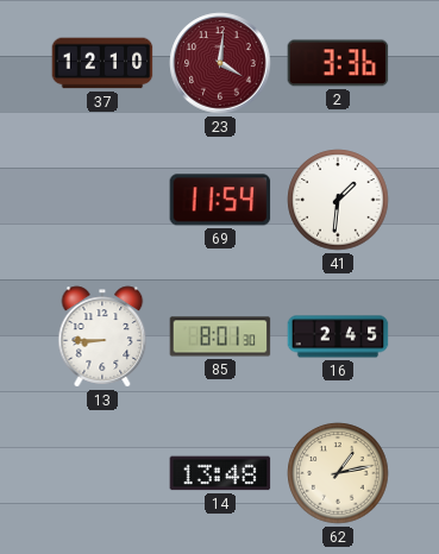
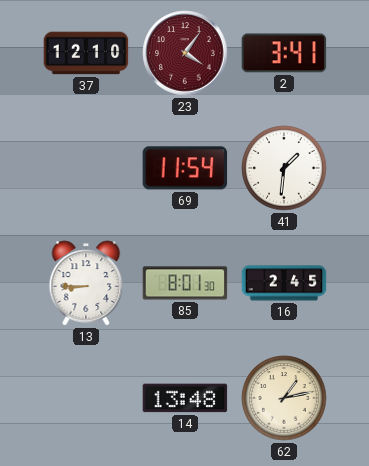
23: 4:01 -> 4:06 (185, 53)
2: 3:36 -> 3:41 (284, 53)
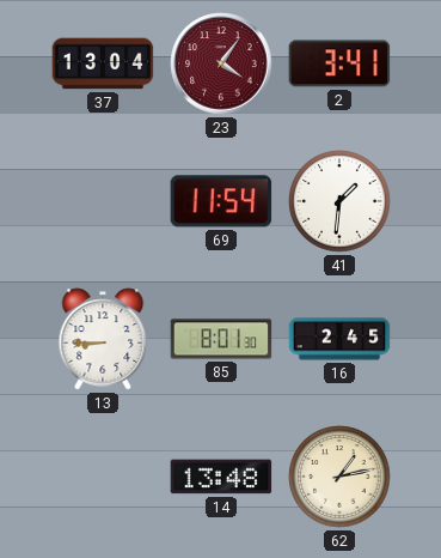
37: 12:10 -> 13:04 (103, 63)
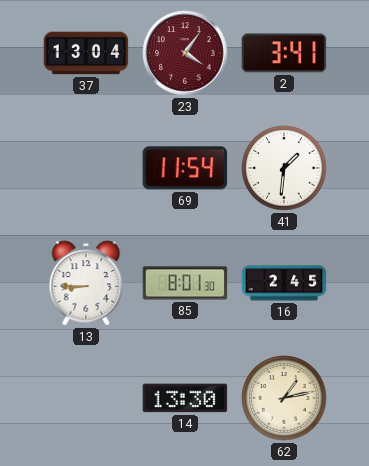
14: 13:48 -> 13:30 (185, 398)
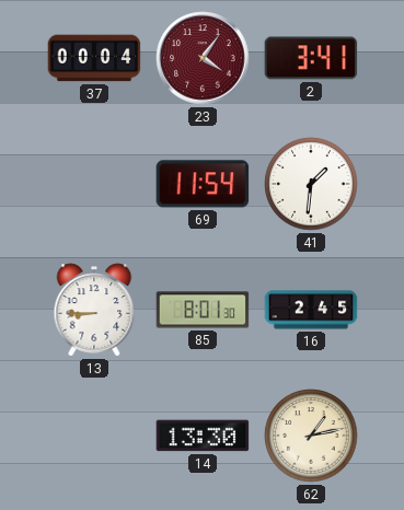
37: 13:04 -> 00:04 (94, 58)
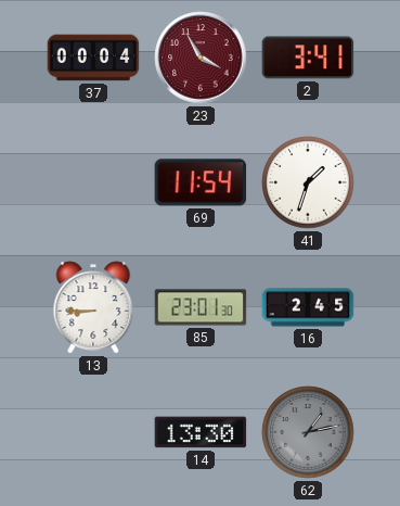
23: 4:06 -> 3:55 (201, 58)
41: 1:31 -> 1:33 (308, 182)
85: 8:01 -> 23:01 (201, 307)
62 dial: cream -> grey (308, 432)
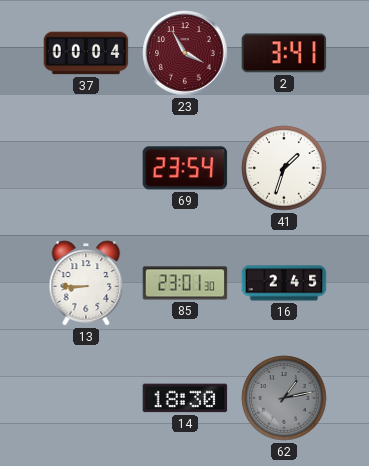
69: 11:54 -> 23:54 (185, 168)
14: 13:30 -> 18:30 (185, 398)
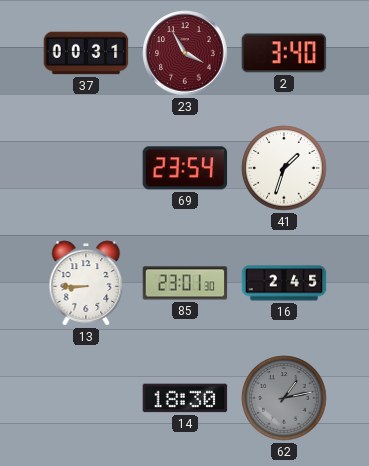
37: 00:04 -> 00:31 (86, 53)
2: 3:41 -> 3:40 (284, 53)
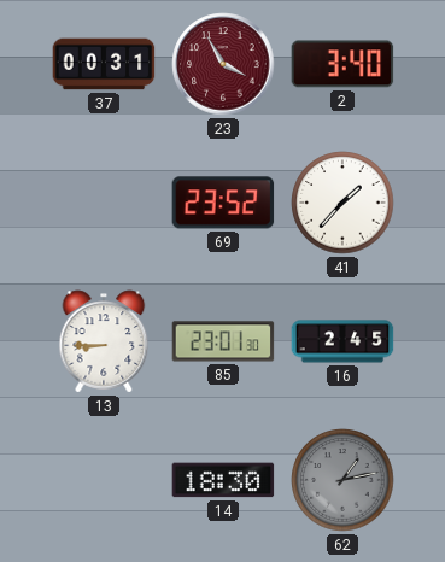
69: 23:54 -> 23:52 (223, 203)
41: 1:33 -> 1:37 (342, 203)
